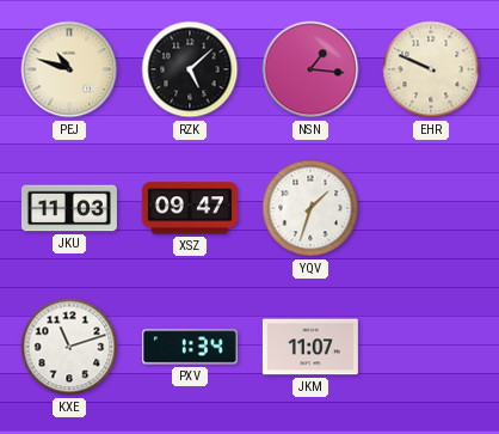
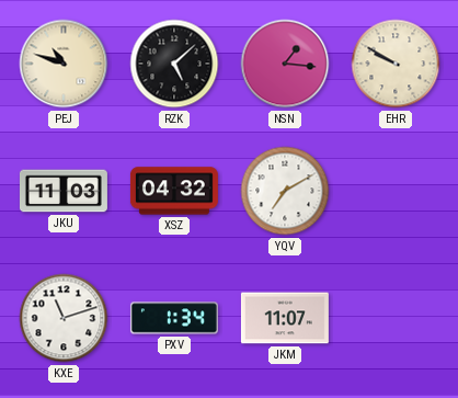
EHR: 9:49 -> 9:50 (396, 64)
XSZ: 09:47 -> 04:32 (174, 191)
YQV: 1:33 -> 7:10 (285, 191)
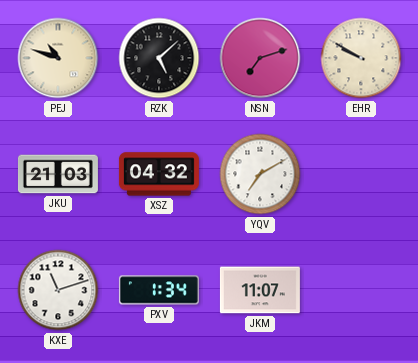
NSN: 1:16 -> 7:12 (260, 58)
JKU: 11:03 -> 21:03 (58, 174)
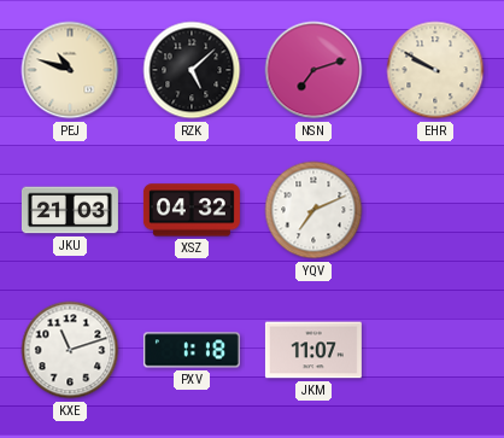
YQV: 7:10 -> 7:11 (313, 210)
PXV: 1:34 -> 1:18 (192, 350)
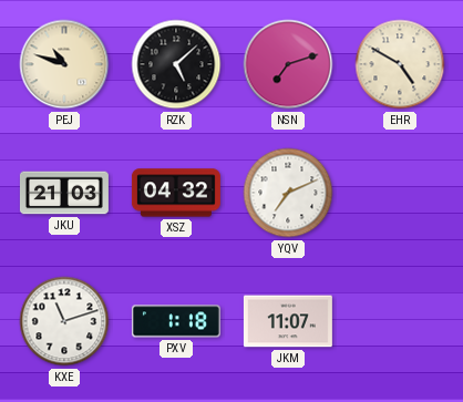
EHR: 9:50 -> 4:50 (400, 64)
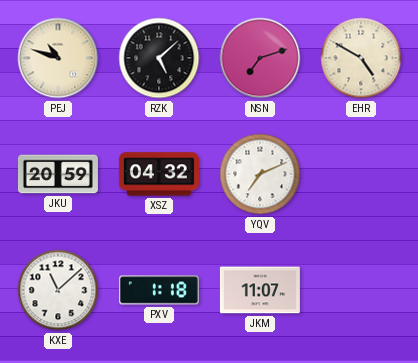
JKU: 21:03 -> 20:59 (58, 174)
KXE: 11:12 -> 11:08 (58, 290)
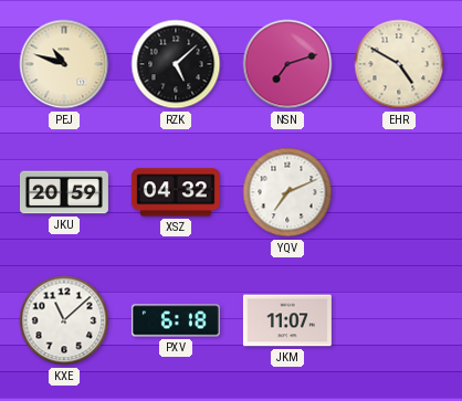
PXV: 1:18 -> 6:18 (176, 320)
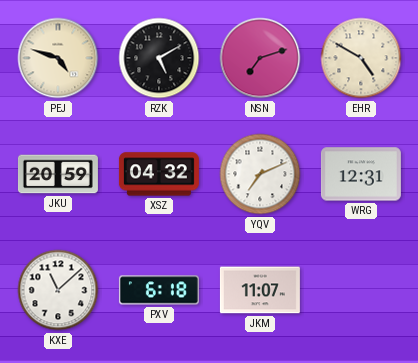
PEJ: 10:48 -> 4:48 (58, 58)
RZK: 5:08 -> 5:10 (159, 58)
WRG: none -> 12:31 (361, 174)
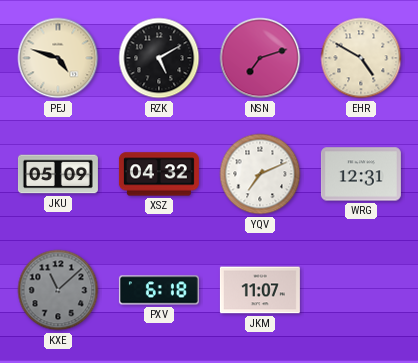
JKU: 20:59 -> 05:09 (58, 174)
KXE dial: white -> grey (58, 290)
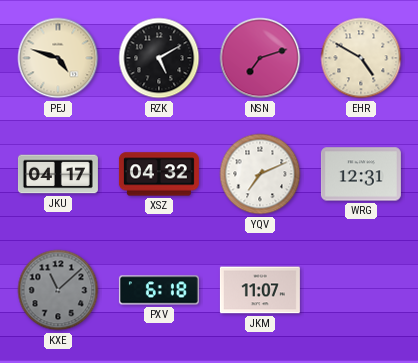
JKU: 05:09 -> 04:17 (58, 174)
